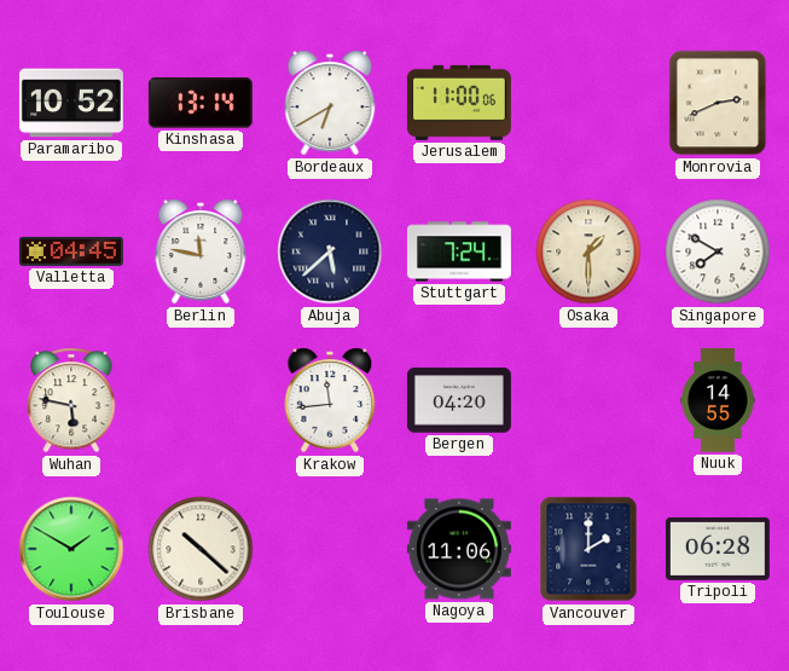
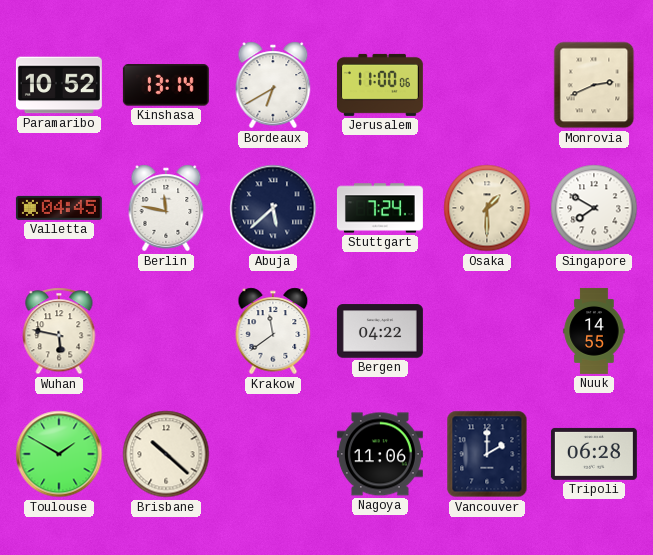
Krakow: 11:44 -> 11:39 (273, 331)
Bergen: 04:20 -> 04:22 (380, 331)
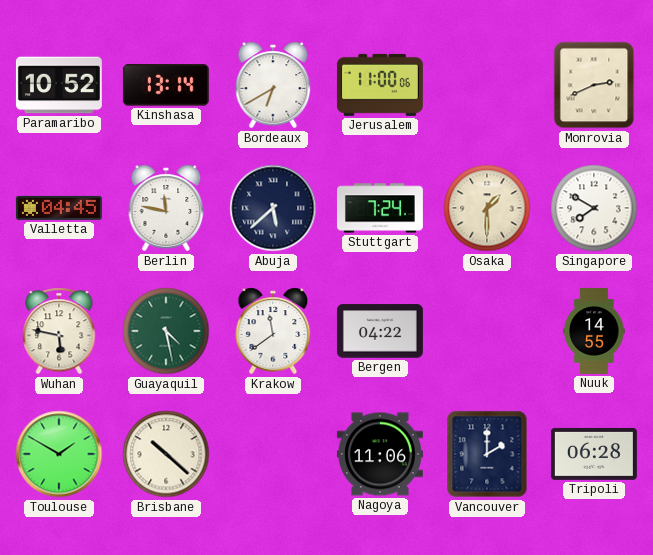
Guayaquil: none -> 4:28 (166, 331)
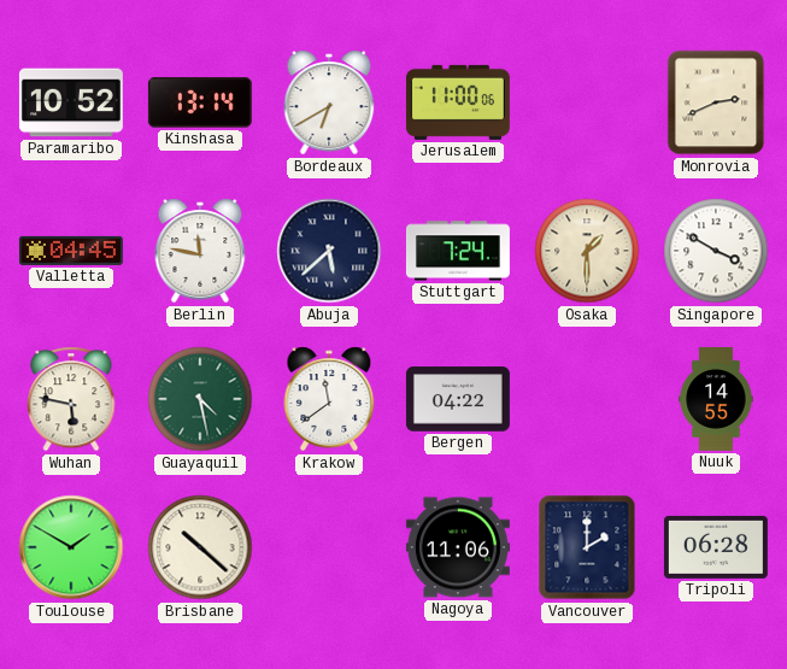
Singapore: 7:50 -> 3:50 (716, 251)
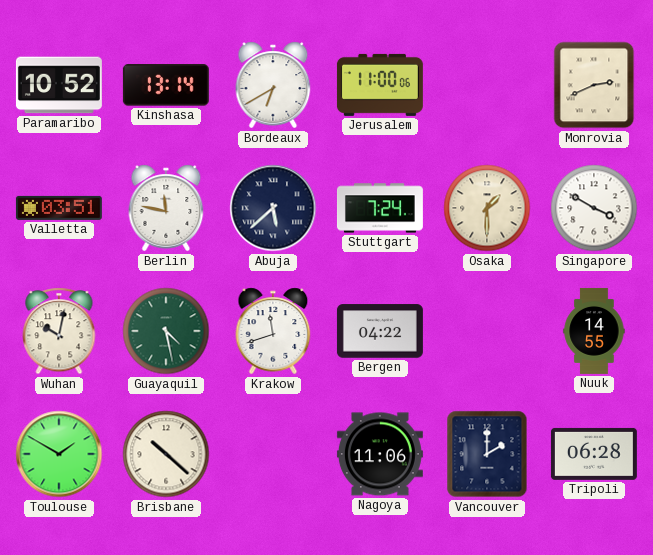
Valletta: 04:45 -> 03:51 (59, 208)
Wuhan: 5:47 -> 10:02 (59, 331)
Krakow: 11:39 -> 11:42 (273, 331)
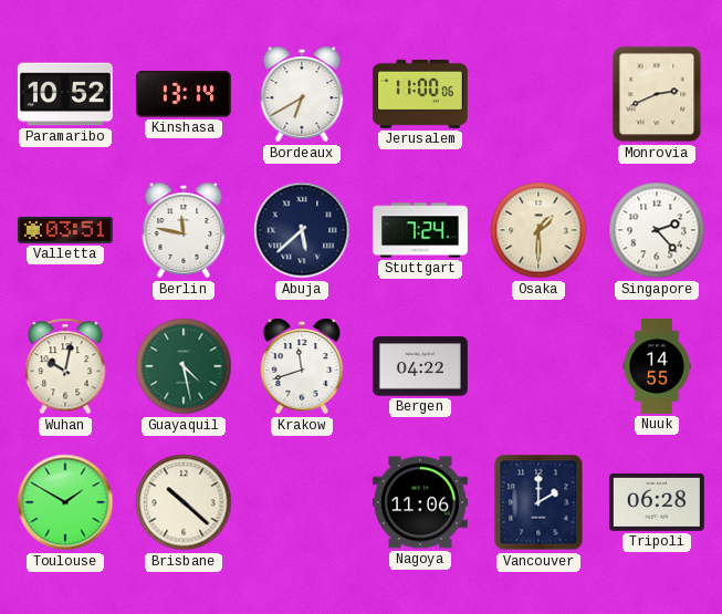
Singapore: 3:50 -> 2:23 (657, 230)
